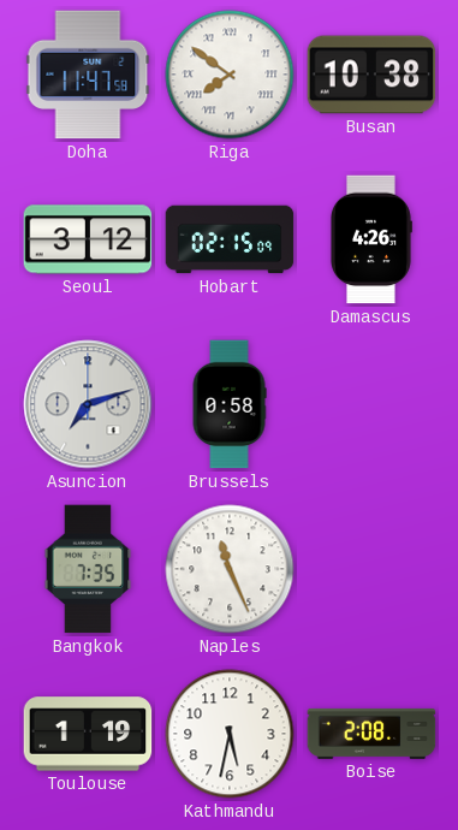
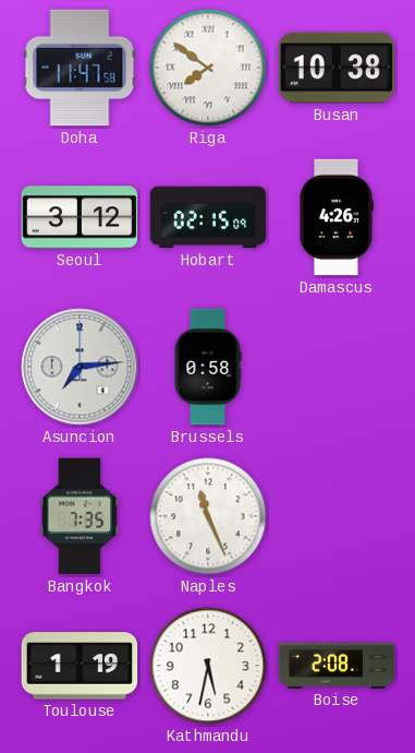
Asuncion: 7:12 -> 7:14 (80, 367)
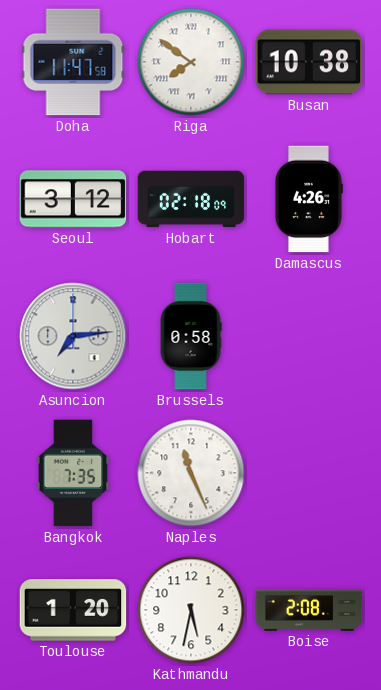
Hobart: 02:15 -> 02:18 (191, 199)
Toulouse: 1:19 -> 1:20 (73, 610)
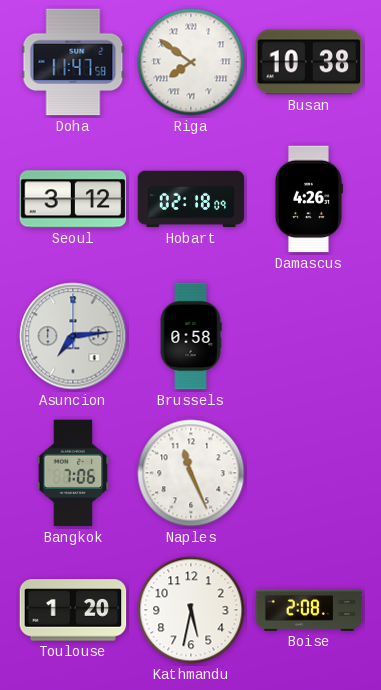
Bangkok: 7:35 -> 7:06 (73, 473)
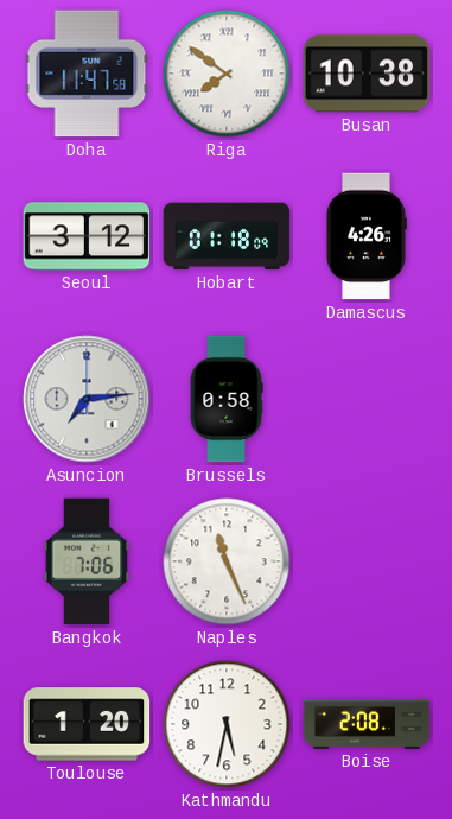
Hobart: 02:18 -> 01:18 (227, 236)
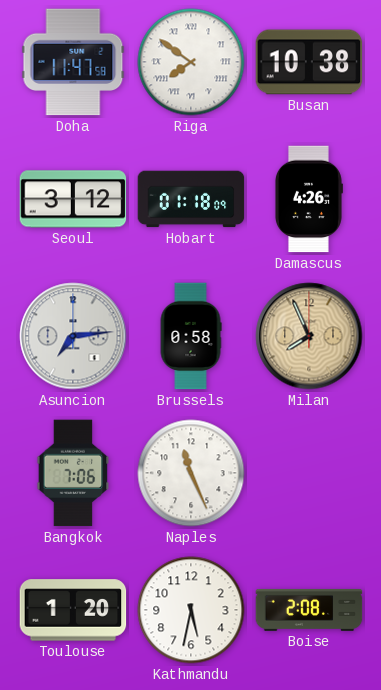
Milan: none -> 7:56 (309, 336)
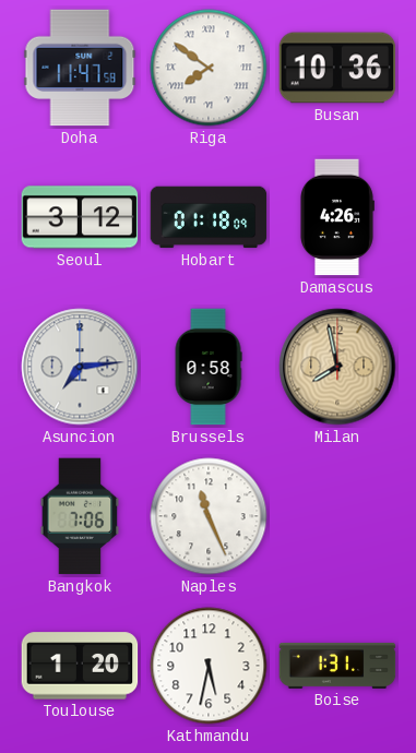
Busan: 10:38 -> 10:36 (337, 68)
Milan: 7:56 -> 7:58 (337, 367)
Boise: 2:08 -> 1:31 (337, 666)
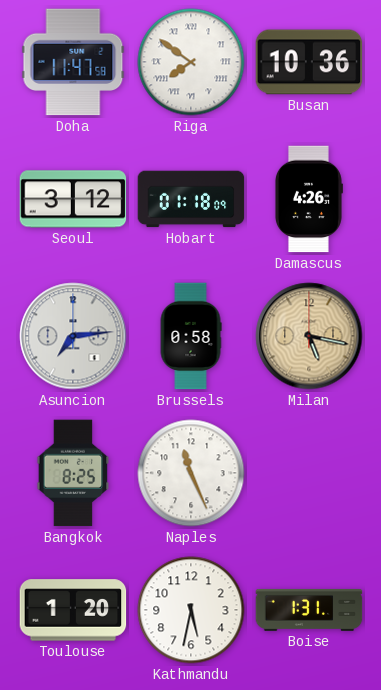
Milan: 7:58 -> 5:17 (309, 336)
Bangkok: 7:06 -> 8:25 (73, 473)
